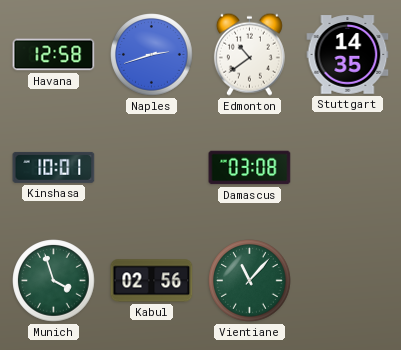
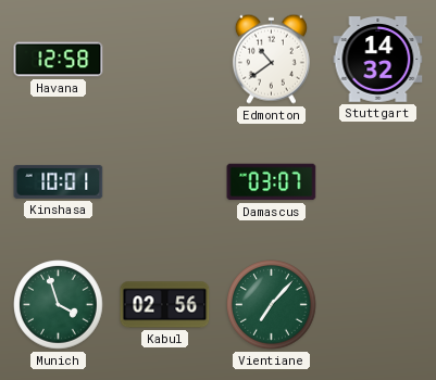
Naples: 2:42 -> none (152, 55)
Stuttgart: 14:35 -> 14:32 (378, 60)
Damascus: 03:08 -> 03:07 (272, 182)
Vientiane: 11:07 -> 7:07 (272, 305)
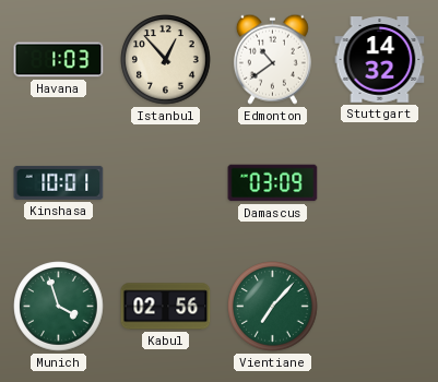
Havana: 12:58 -> 1:03 (59, 60)
Istanbul: none -> 12:53 (166, 60)
Damascus: 03:07 -> 03:09 (273, 183)
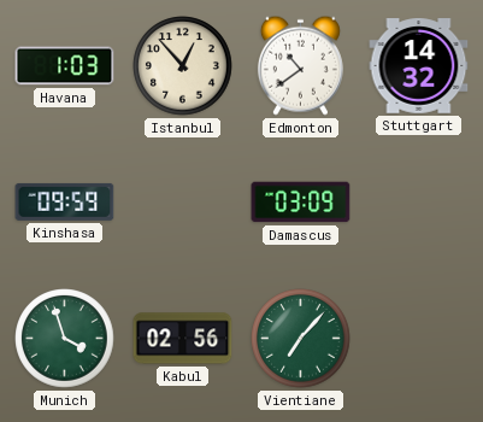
Kinshasa: 10:01 -> 09:59 (65, 201)
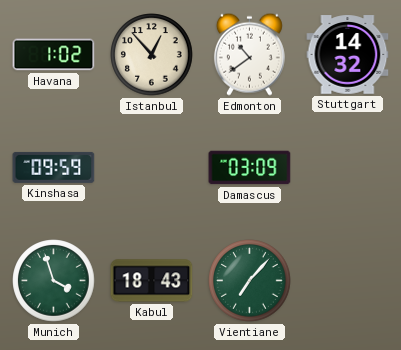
Havana: 1:03 -> 1:02 (54, 55)
Kabul: 02:56 -> 18:43 (152, 281)
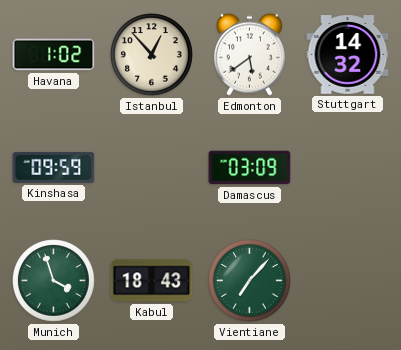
Edmonton: 10:39 -> 5:39 (249, 54)
